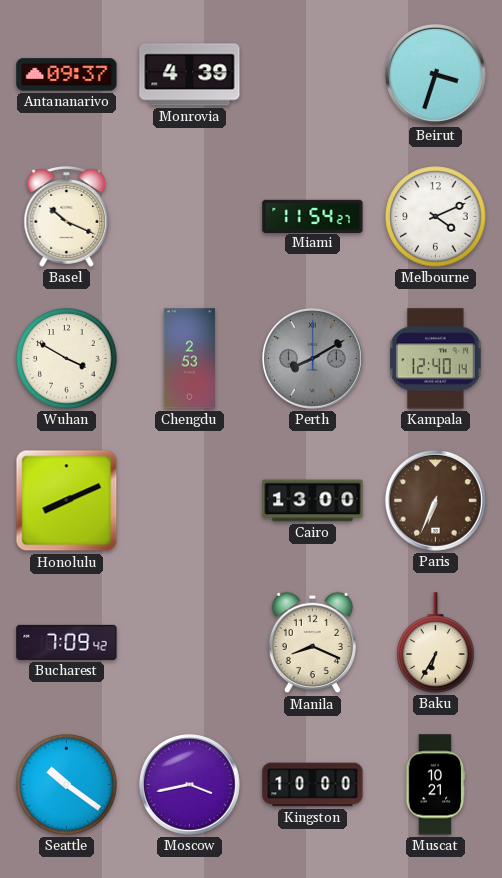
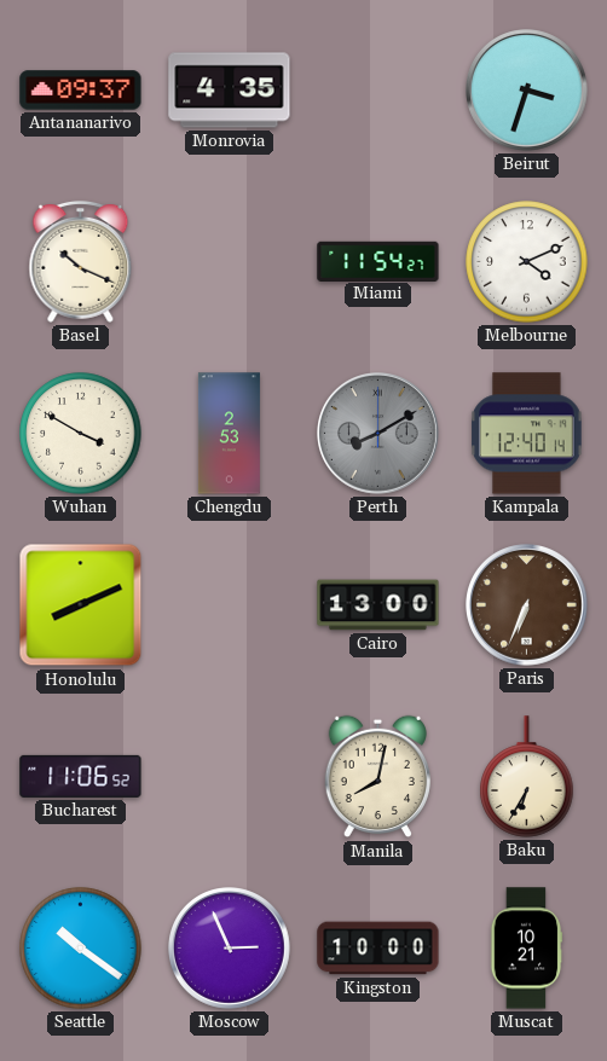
Monrovia: 4:39 -> 4:35 (230, 91)
Bucharest: 7:09 -> 11:06 (81, 776)
Manila: 8:19 -> 8:02 (377, 777)
Moscow: 3:43 -> 2:56 (230, 949)
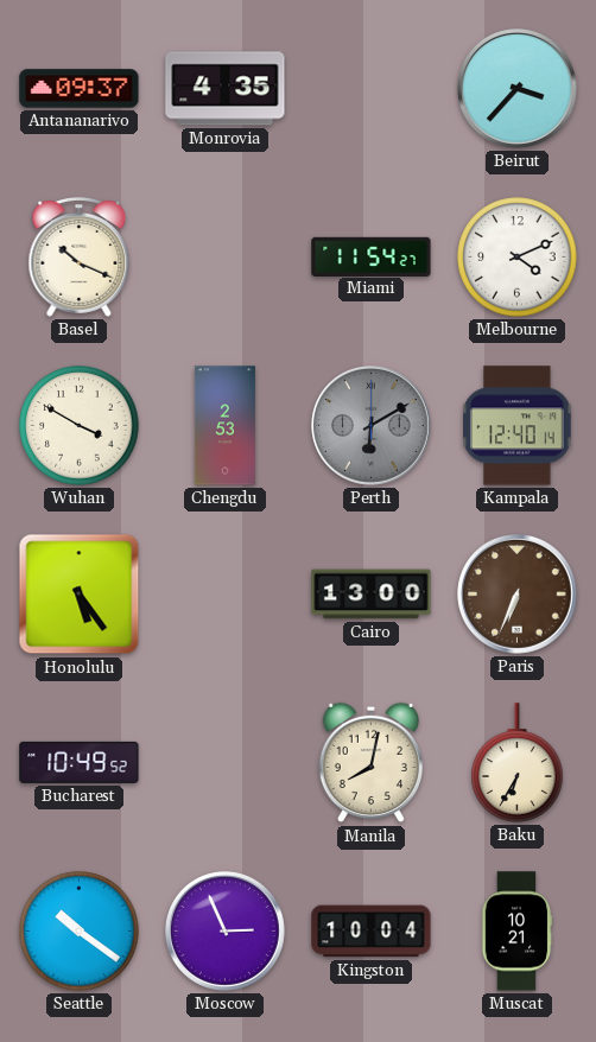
Beirut: 3:33 -> 3:37 (518, 89)
Perth: 8:10 -> 6:10 (372, 426)
Honolulu: 8:11 -> 5:24 (80, 595)
Bucharest: 11:06 -> 10:49 (80, 762)
Kingston: 10:00 -> 10:04 (372, 932)
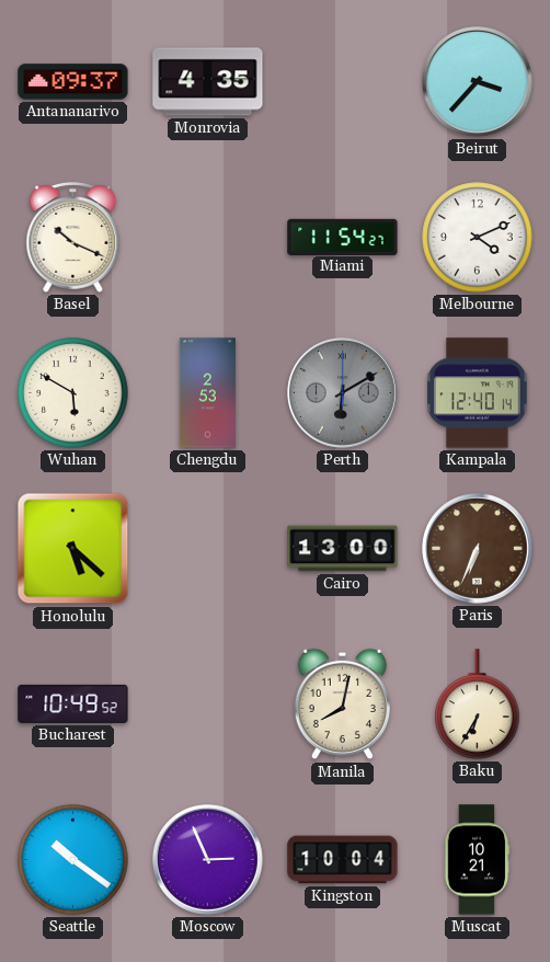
Wuhan: 3:50 -> 5:50 (73, 393)
Honolulu: 5:24 -> 5:22 (73, 549)
